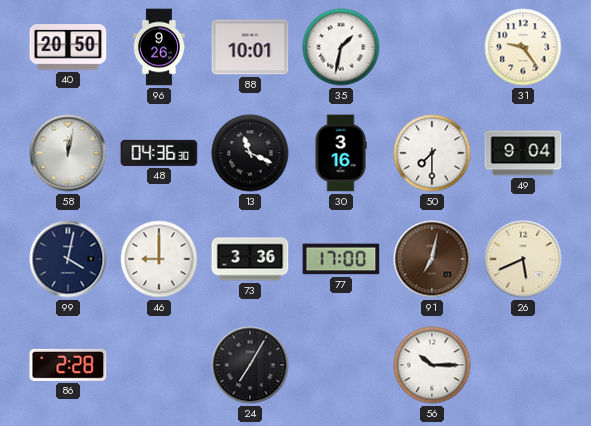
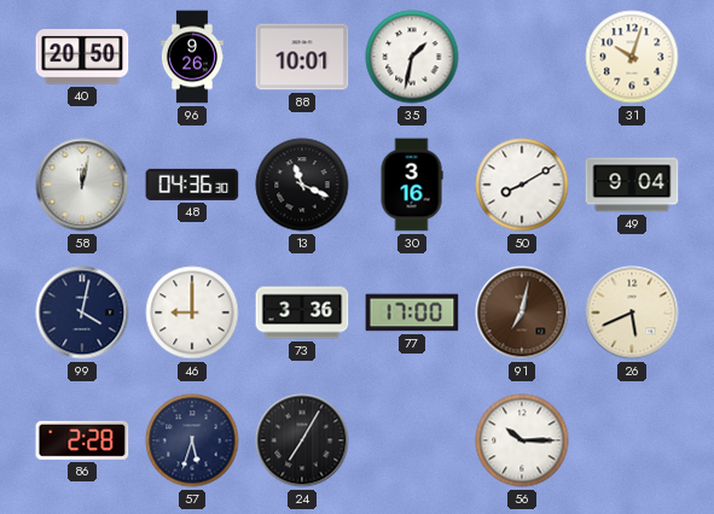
31: 9:24 -> 10:03 (632, 57)
50: 7:30 -> 8:10 (522, 185)
57: none -> 5:33 (192, 440)
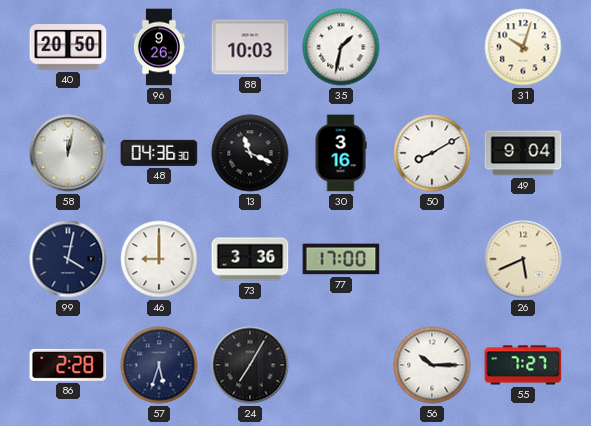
88: 10:01 -> 10:03 (250, 47)
91: 7:02 -> none (522, 313)
55: none -> 7:27 (523, 365)
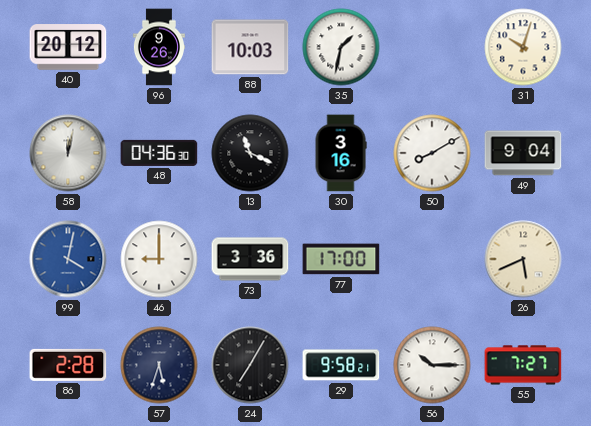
40: 20:50 -> 20:12 (68, 47)
99 dial: navy -> blue (68, 259)
29: none -> 9:58 (341, 365)
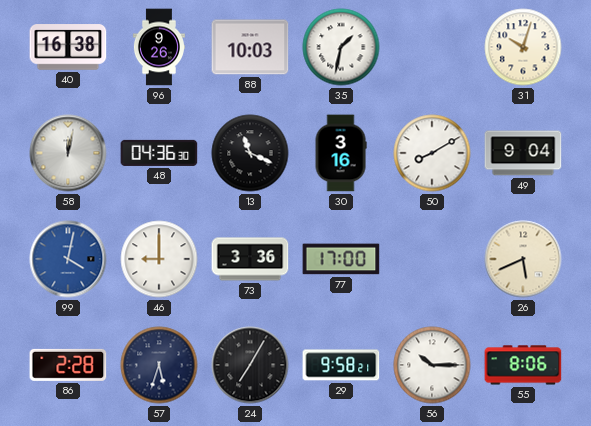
40: 20:12 -> 16:38 (68, 47)
55: 7:27 -> 8:06 (523, 365)
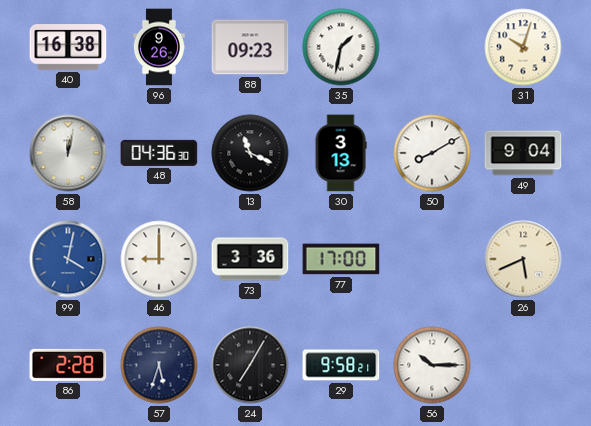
88: 10:03 -> 09:23 (250, 47)
30: 3:16 -> 3:13 (341, 153)
55: 8:06 -> none (523, 365)
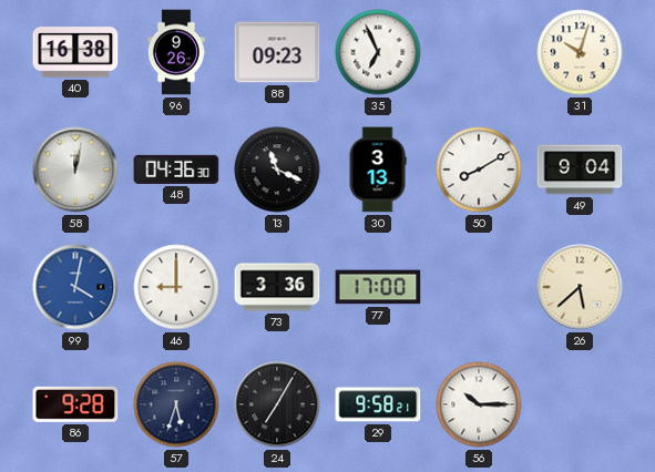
35: 1:32 -> 6:56 (378, 52)
26: 5:41 -> 5:38 (580, 287)
86: 2:28 -> 9:28 (75, 404)
